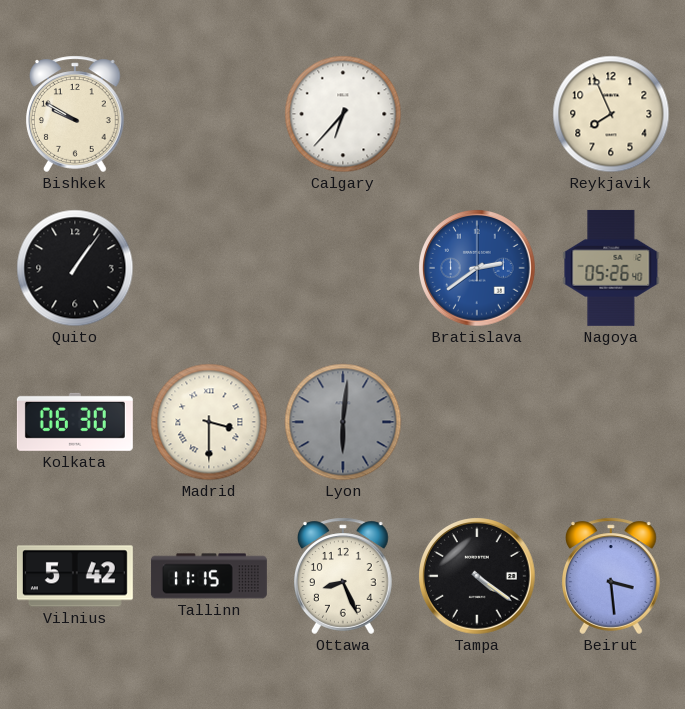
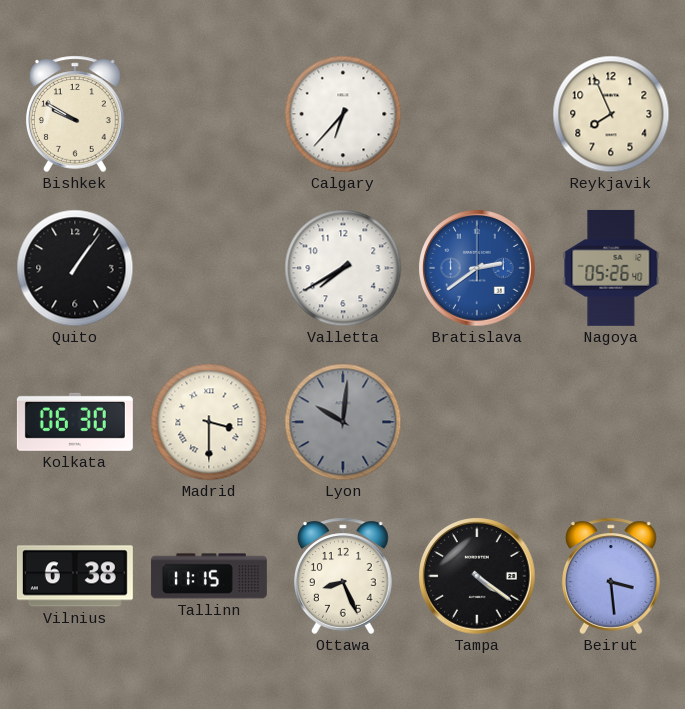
Valletta: none -> 7:40 (343, 268)
Lyon: 6:01 -> 10:01 (343, 422)
Vilnius: 5:42 -> 6:38 (75, 576)
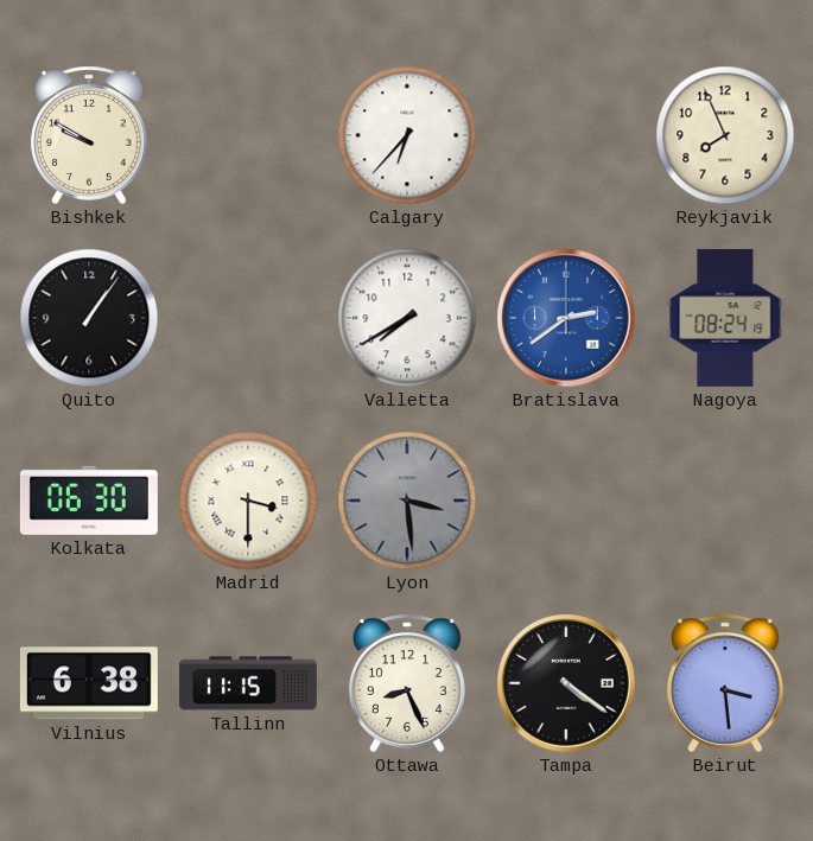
Nagoya: 05:26 -> 08:24 (725, 318)
Lyon: 10:01 -> 3:29 (407, 501)
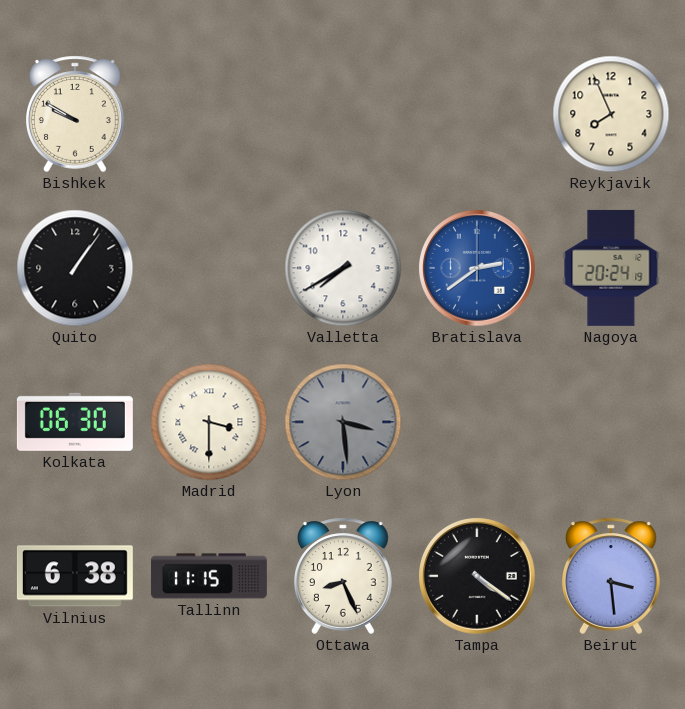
Calgary: 6:37 -> none (407, 135)
Nagoya: 08:24 -> 20:24 (611, 268)
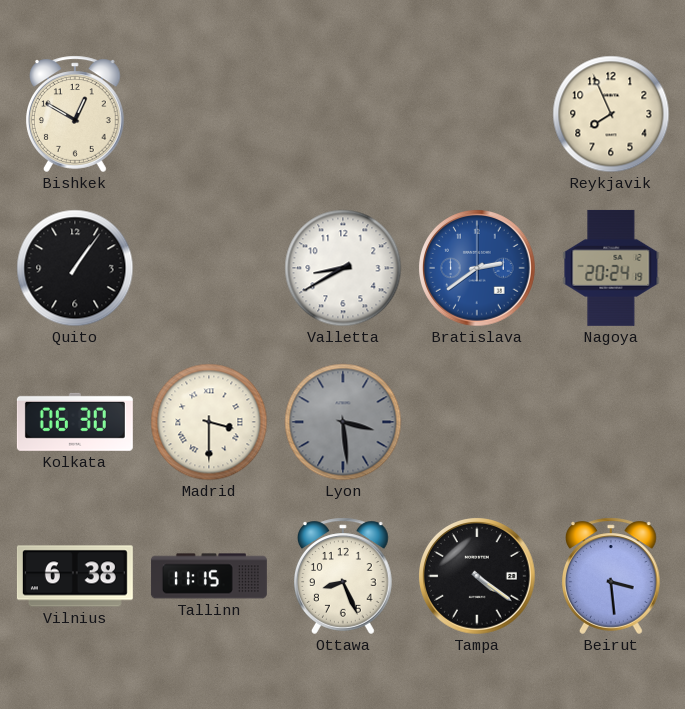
Bishkek: 9:50 -> 12:50 (76, 114)
Valletta: 7:40 -> 8:40 (343, 268)
